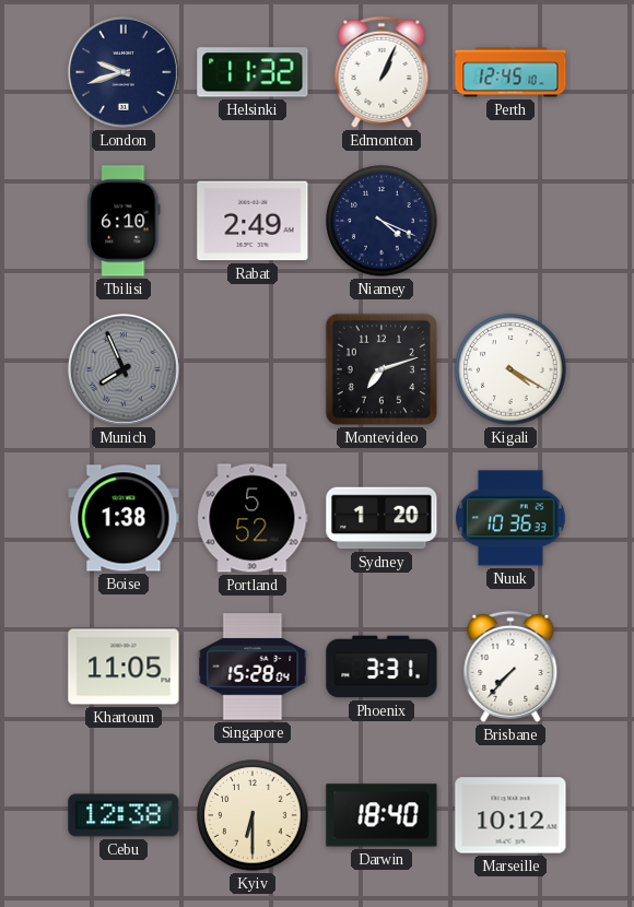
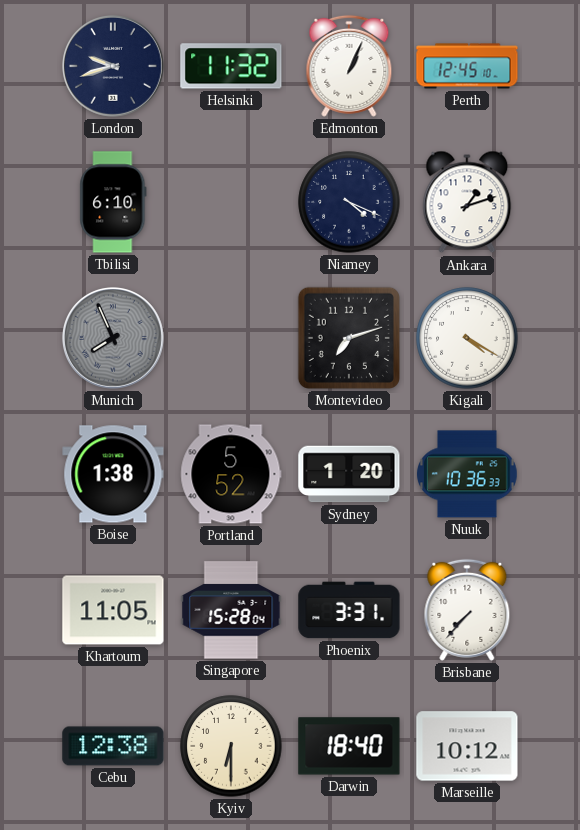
Rabat: 2:49 -> none (253, 221)
Ankara: none -> 1:12 (467, 202)
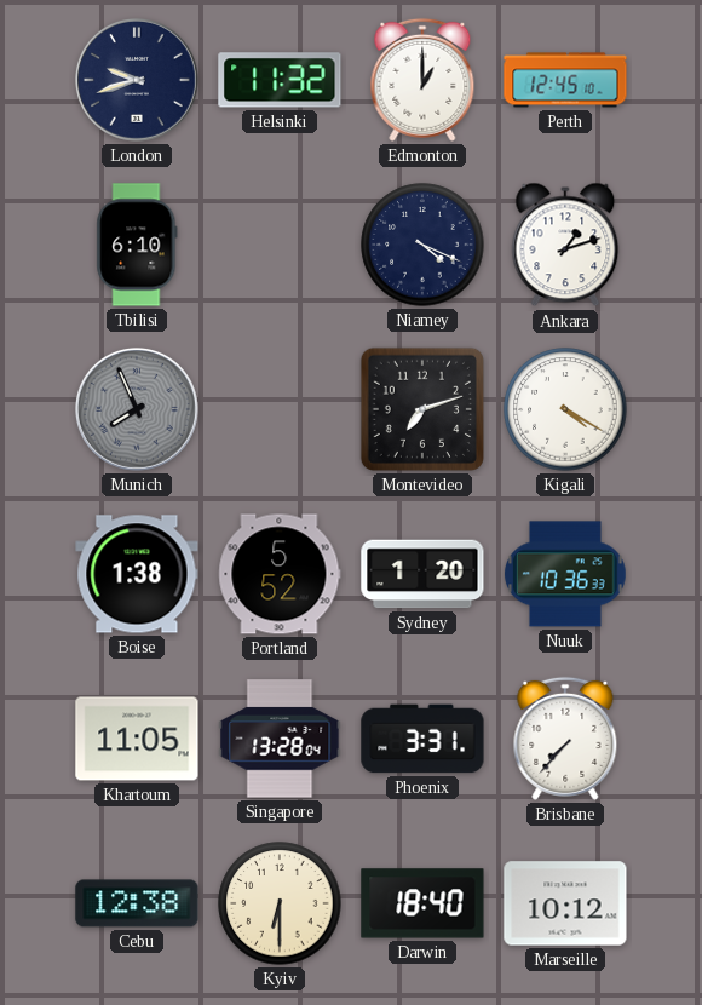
Edmonton: 1:04 -> 1:00 (422, 80)
Singapore: 15:28 -> 13:28 (280, 739)
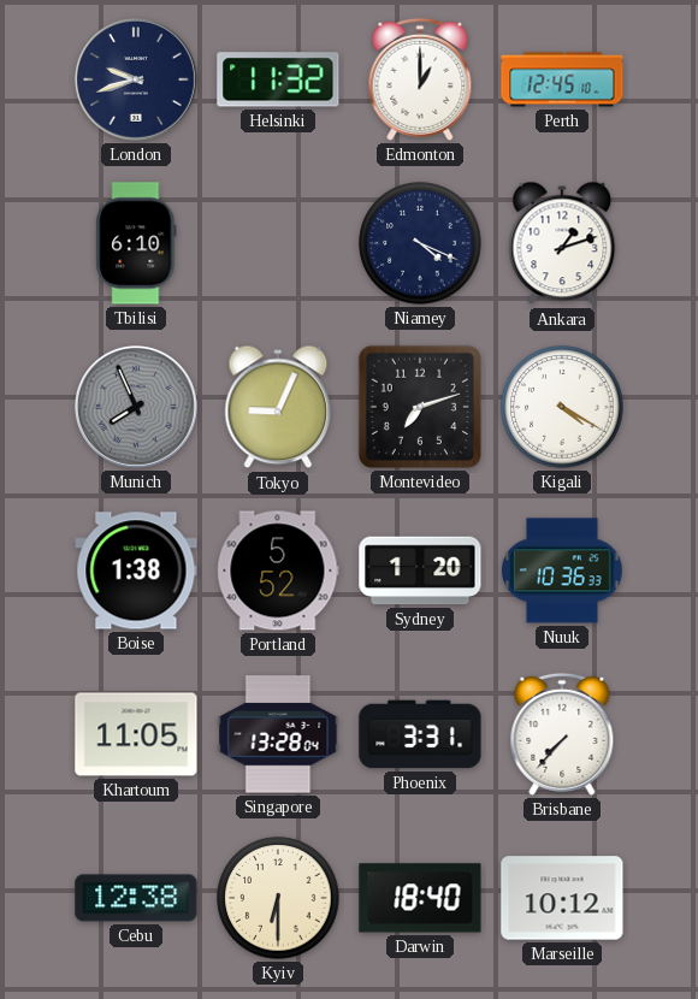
Tokyo: none -> 9:04 (278, 407)
